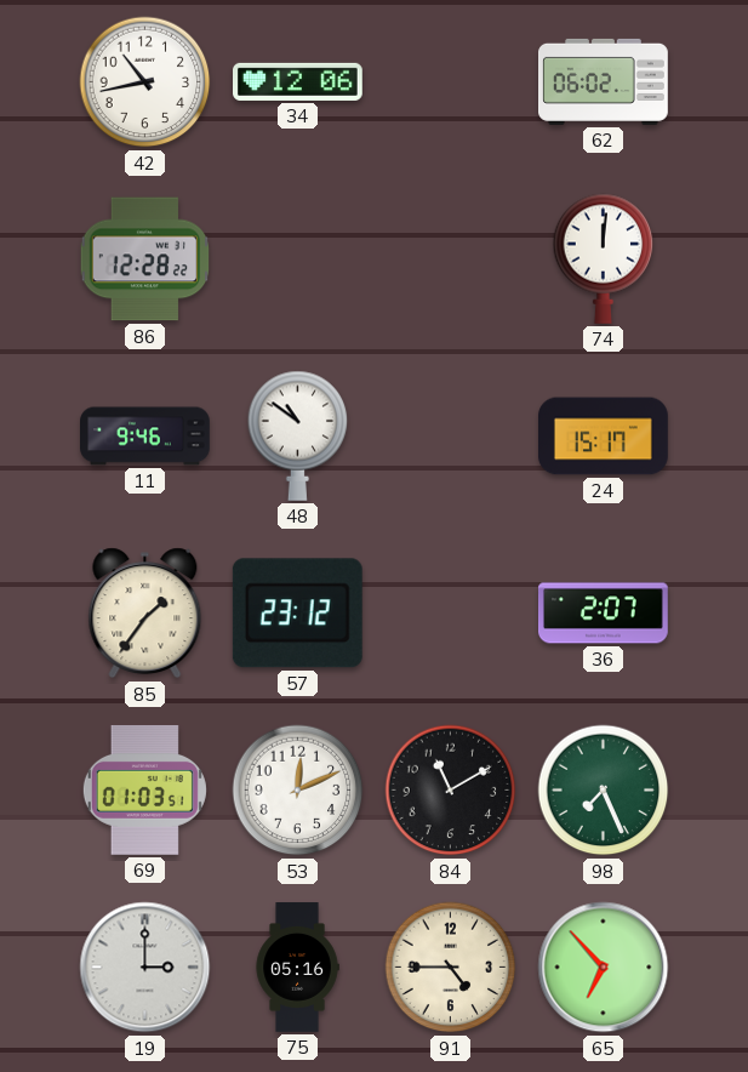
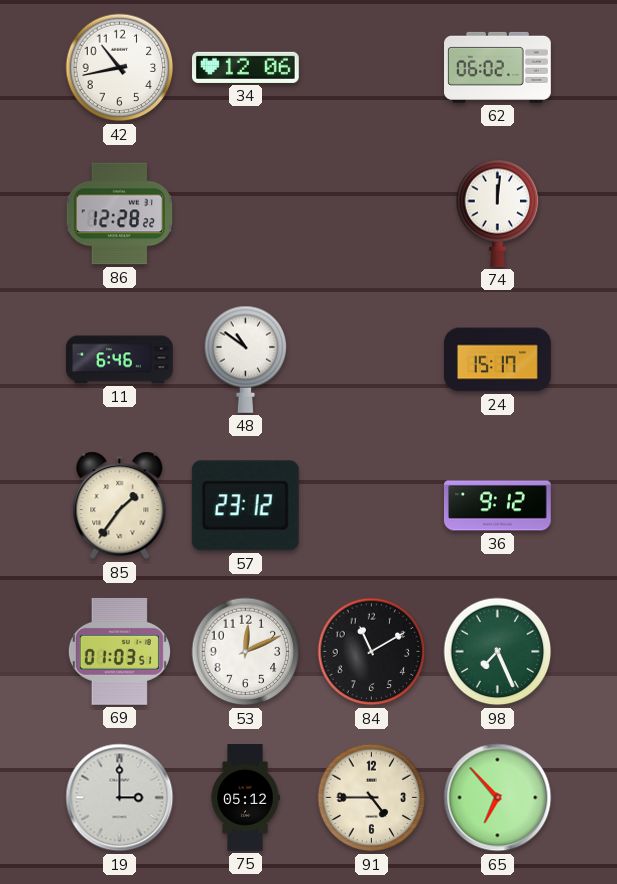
11: 9:46 -> 6:46 (120, 360)
36: 2:07 -> 9:12 (498, 506)
75: 05:16 -> 05:12 (245, 798)
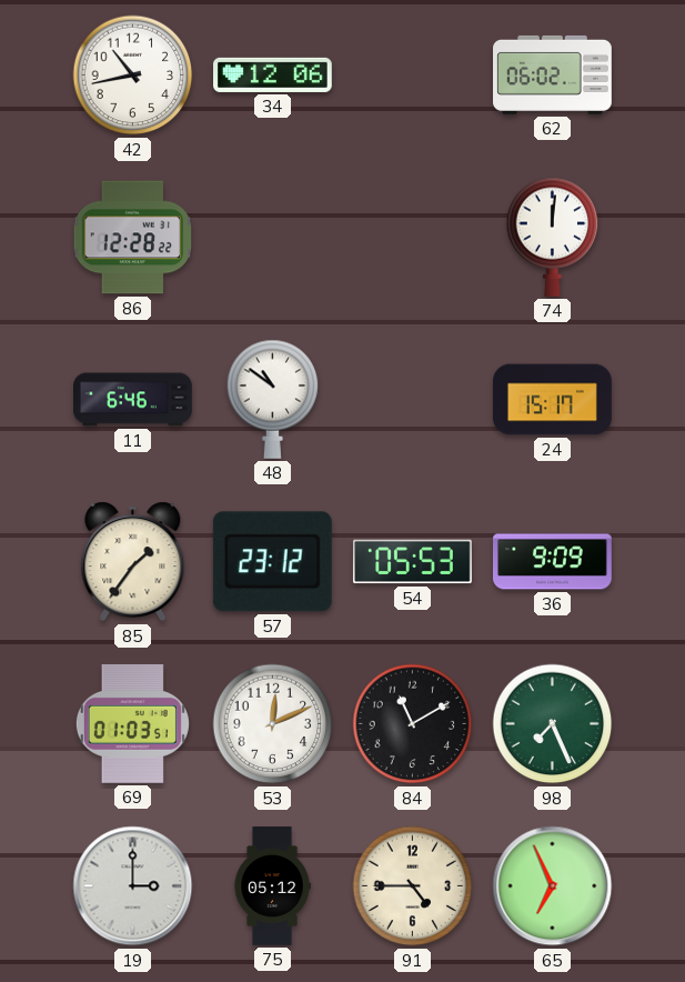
54: none -> 05:53 (412, 562)
36: 9:12 -> 9:09 (553, 562)
65: 6:53 -> 6:56 (553, 886)
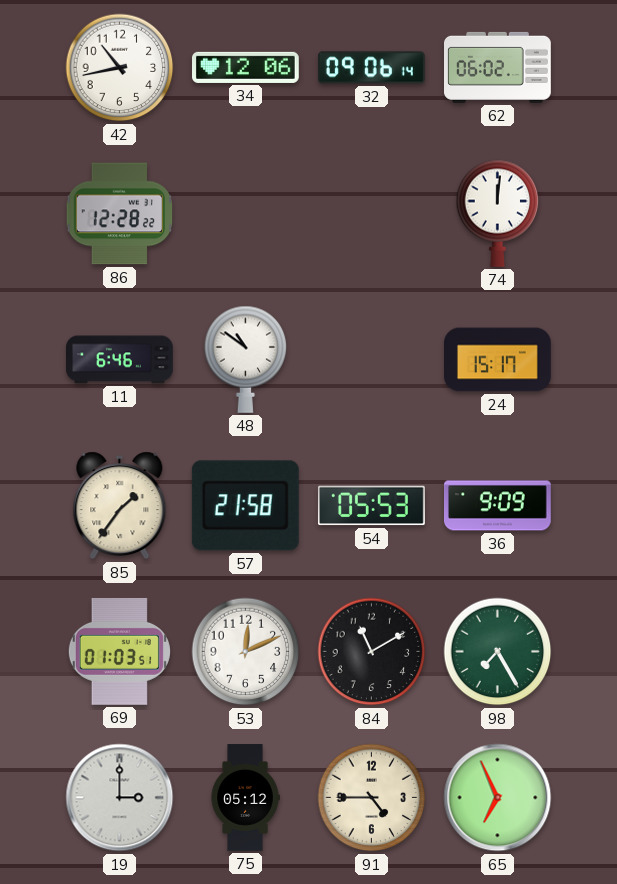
32: none -> 09:06 (371, 68)
57: 23:12 -> 21:58 (245, 506)
98: 7:26 -> 7:25 (498, 652)
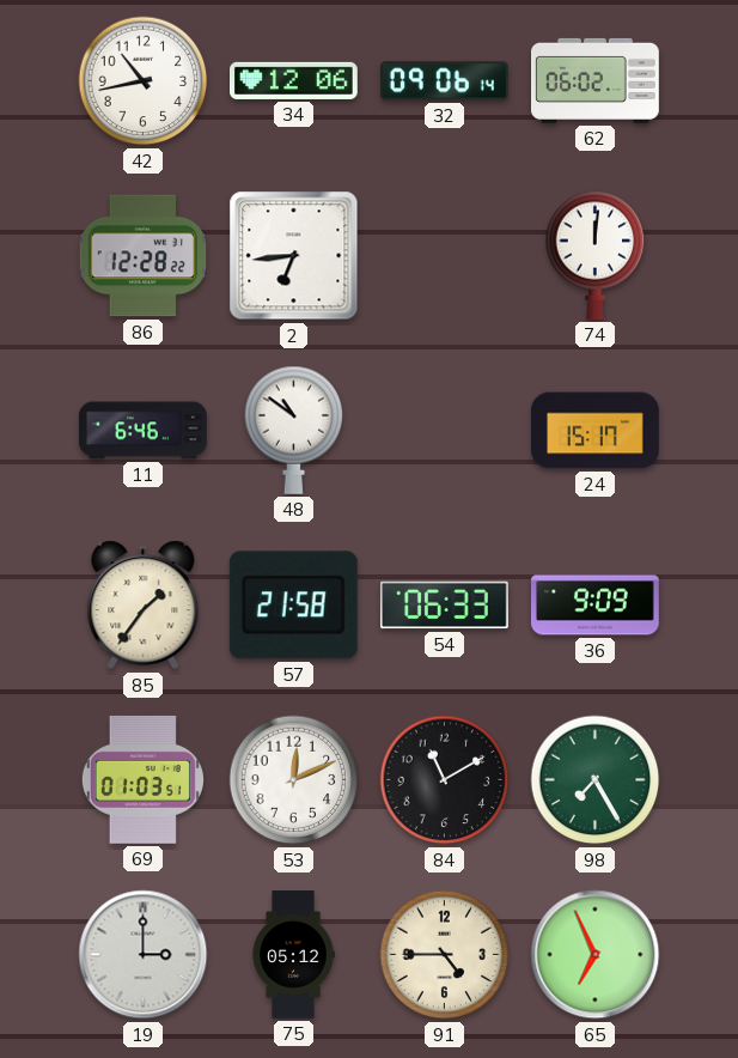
2: none -> 6:44 (294, 256)
54: 05:53 -> 06:33 (444, 606)
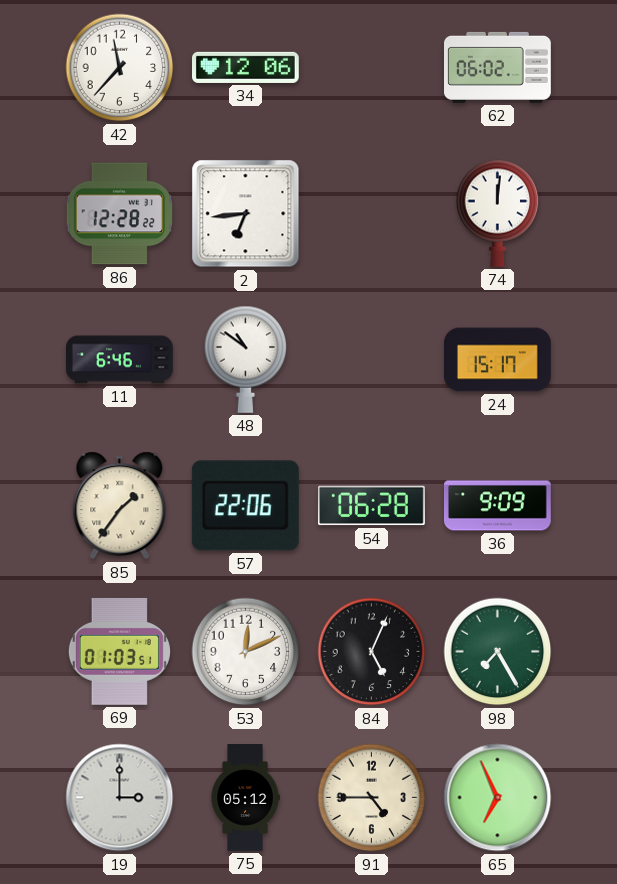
42: 10:43 -> 11:37 (120, 68)
32: 09:06 -> none (444, 81)
57: 21:58 -> 22:06 (245, 506)
54: 06:33 -> 06:28 (371, 506)
84: 11:10 -> 5:04 (372, 652)
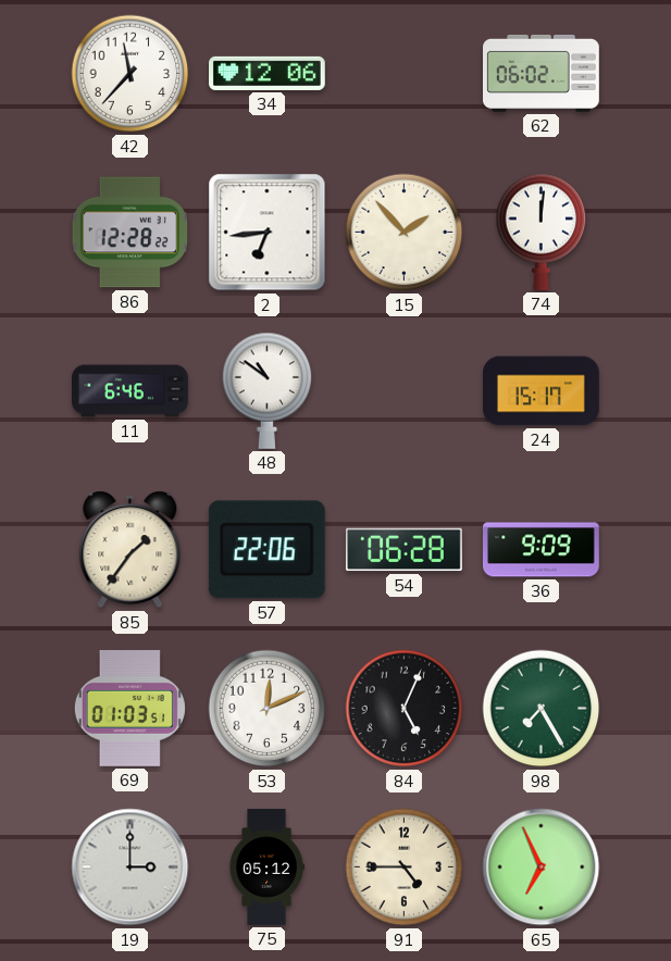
15: none -> 1:53 (405, 233)
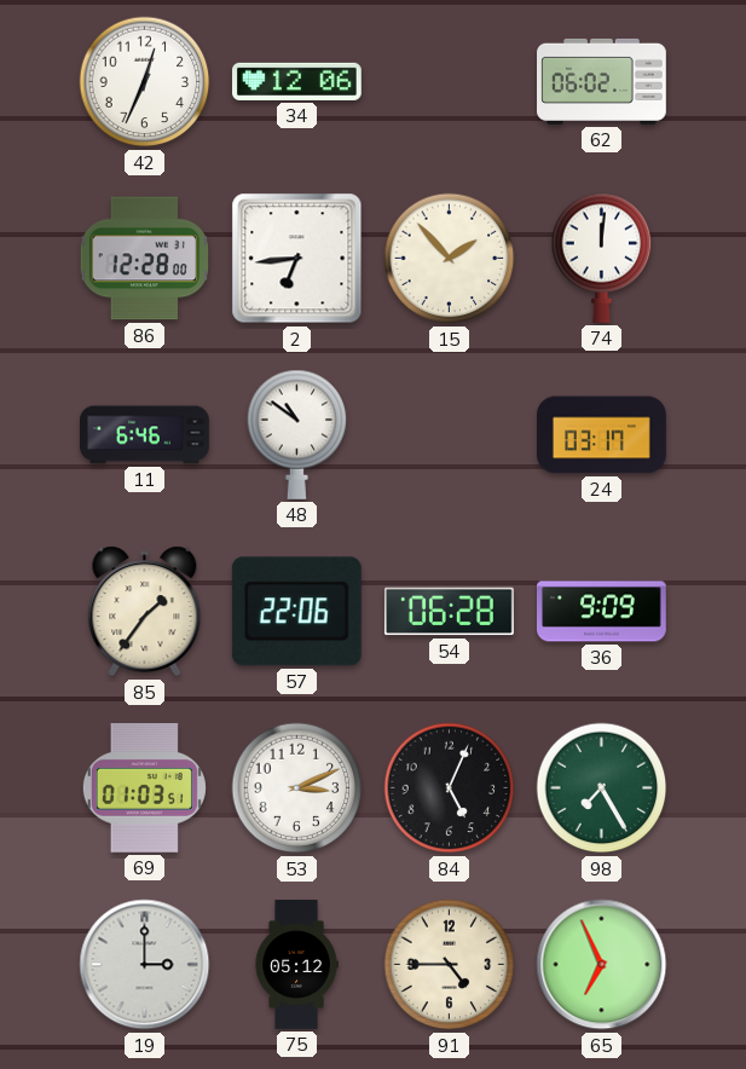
42: 11:37 -> 12:34 (145, 82)
86: 12:28:22 -> 12:28:00 (145, 259)
24: 15:17 -> 03:17 (602, 435)
53: 12:11 -> 3:11 (297, 788)
